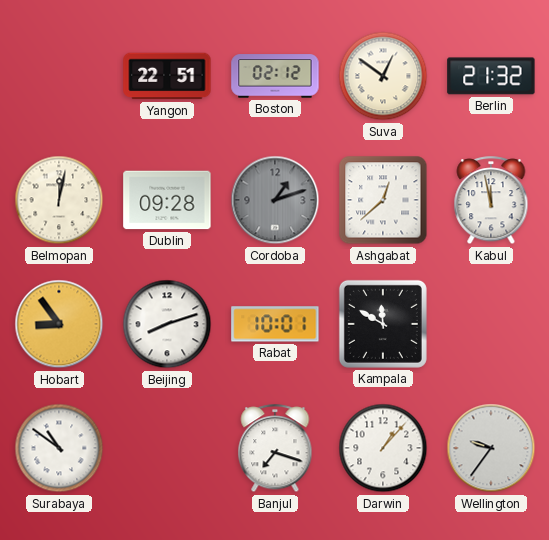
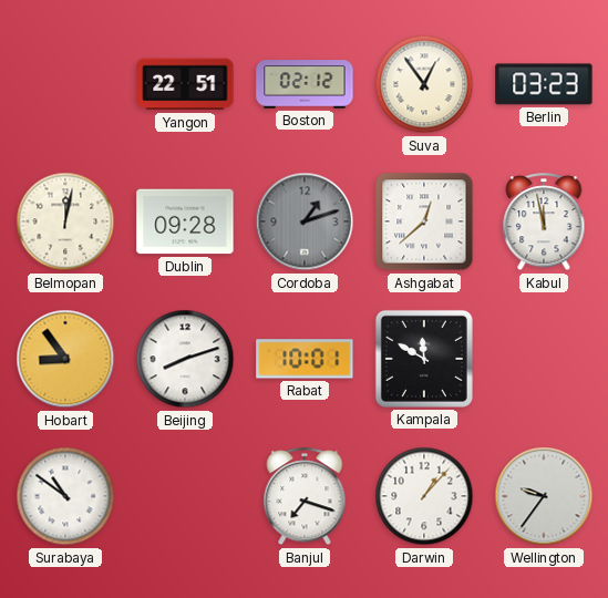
Suva: 12:51 -> 12:54 (424, 84)
Berlin: 21:32 -> 03:23 (544, 84)
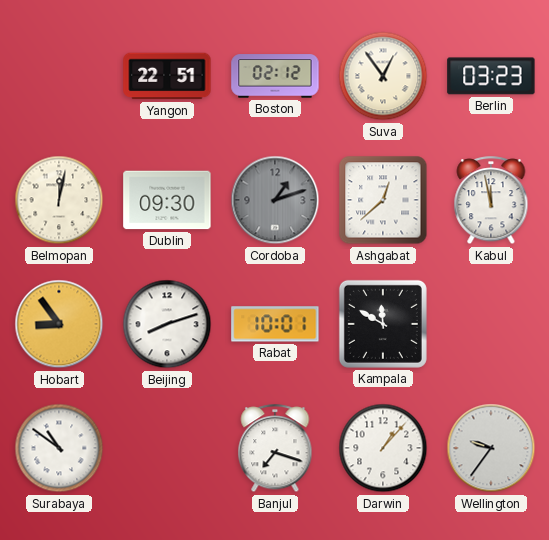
Dublin: 09:28 -> 09:30 (167, 200)
